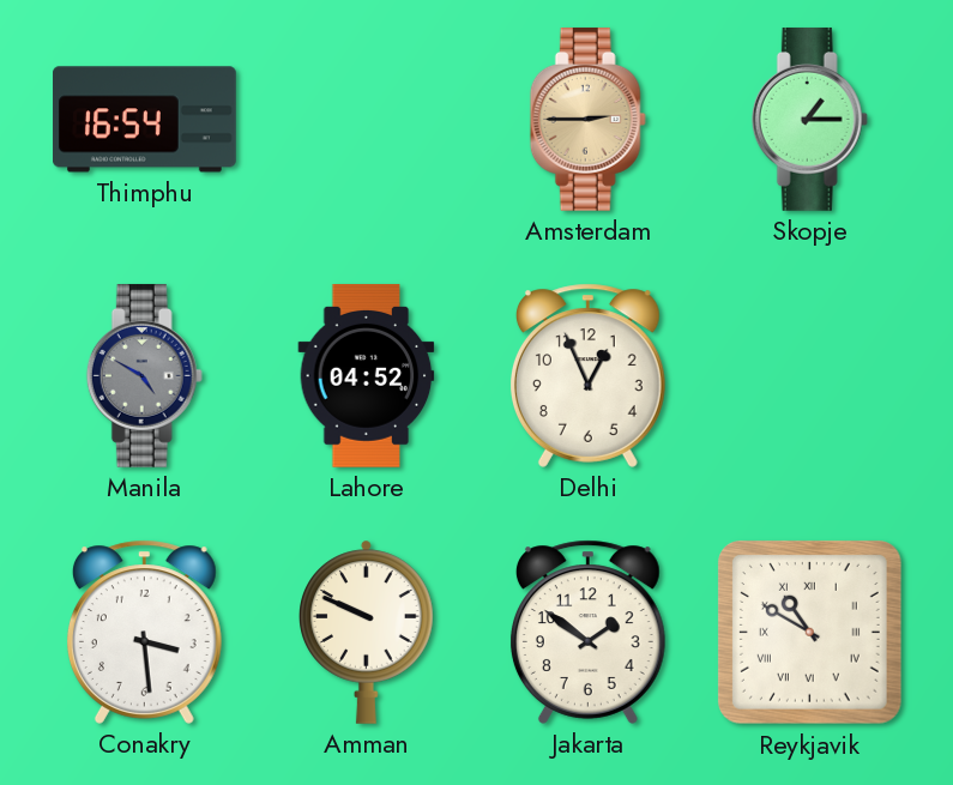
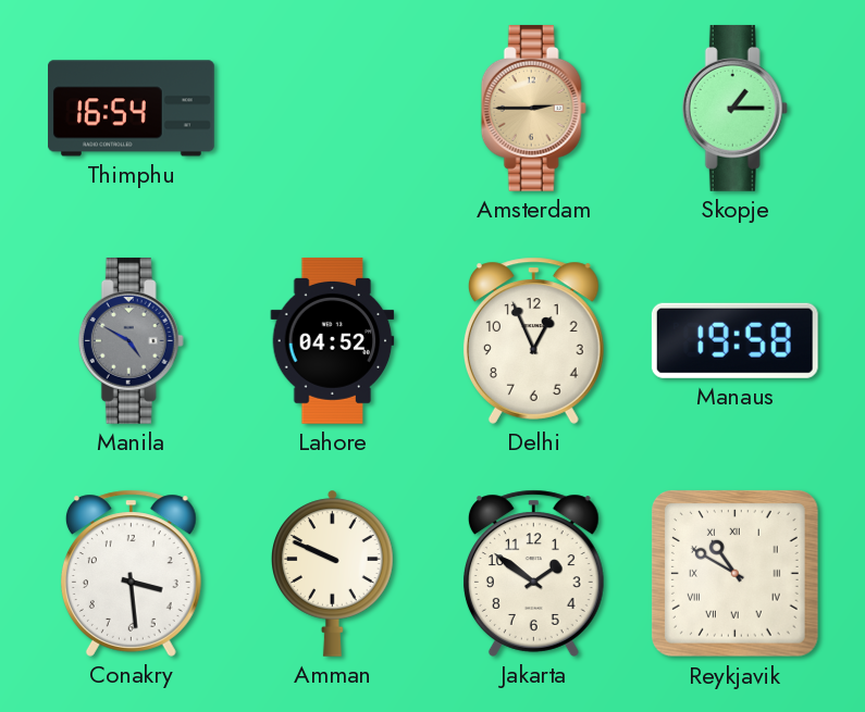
Manaus: none -> 19:58 (734, 340)
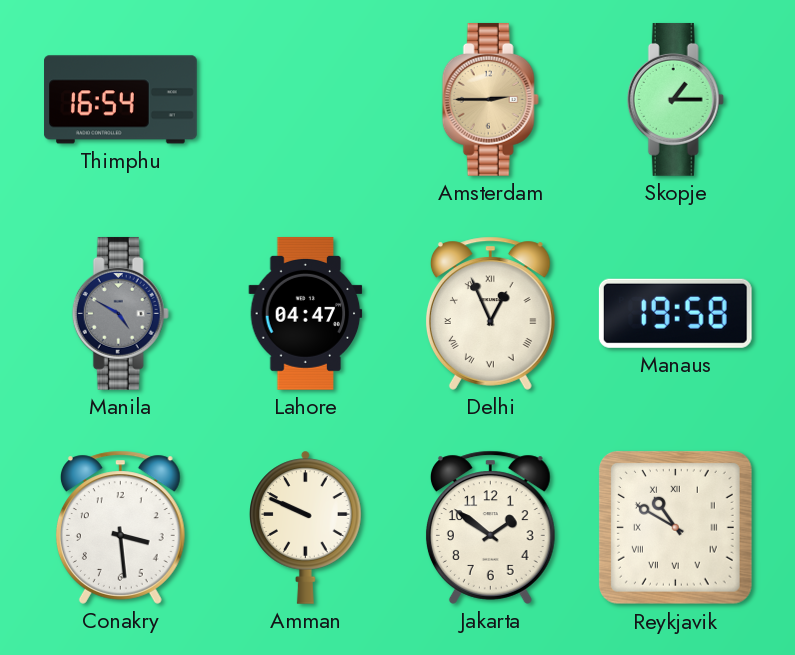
Lahore: 04:52 -> 04:47 (306, 313)
Delhi numerals: Arabic -> Roman (490, 313)
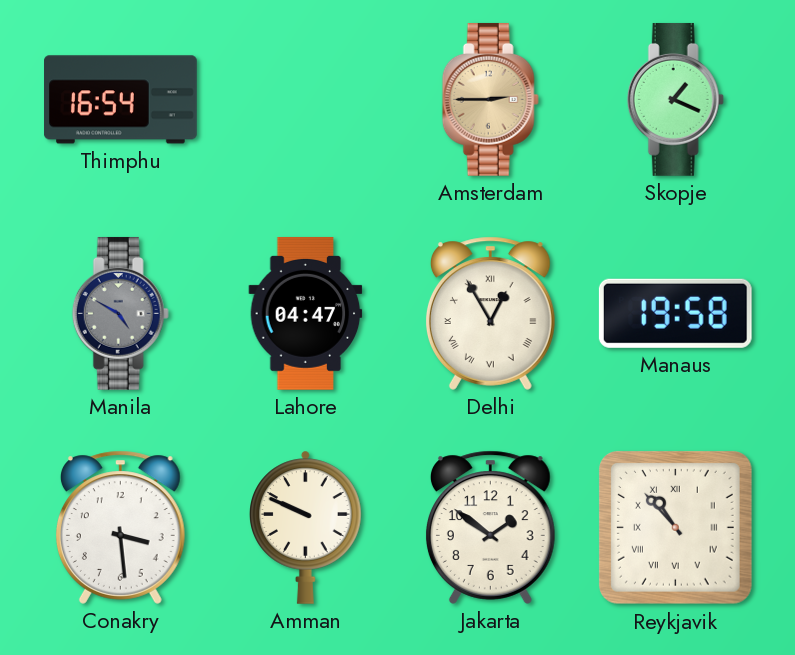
Skopje: 1:15 -> 1:19 (675, 99)
Delhi: 12:56 -> 12:55 (490, 313)
Reykjavik: 10:50 -> 10:53 (676, 528)
